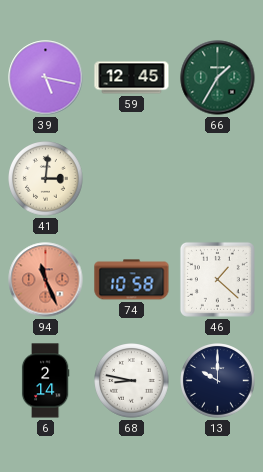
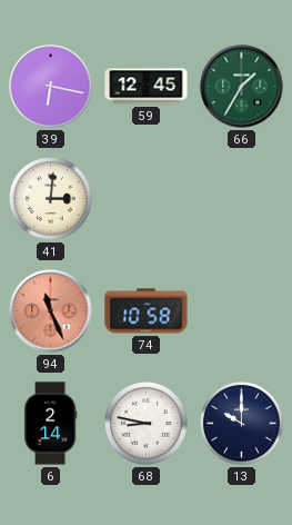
39: 5:17 -> 6:17 (51, 87)
46: 1:22 -> none (217, 279)
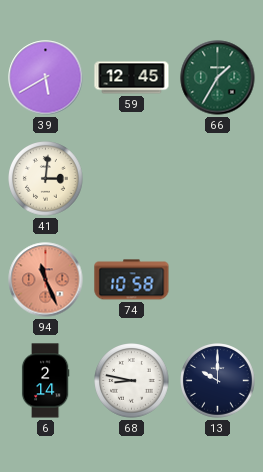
39: 6:17 -> 5:40 (46, 78)
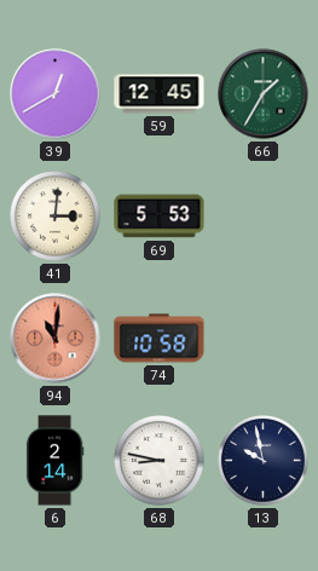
39: 5:40 -> 12:40 (56, 94)
69: none -> 5:53 (160, 217)
94: 11:26 -> 11:01 (56, 339)
13: 10:00 -> 9:58 (264, 461)
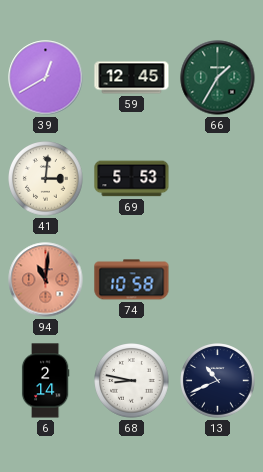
13: 9:58 -> 10:41 (218, 381)
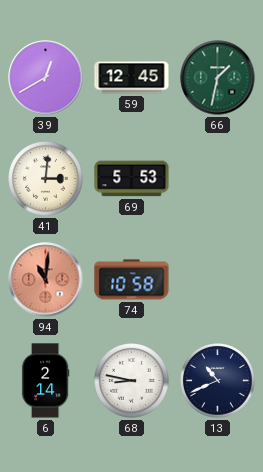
66: 1:35 -> 1:32 (218, 78)
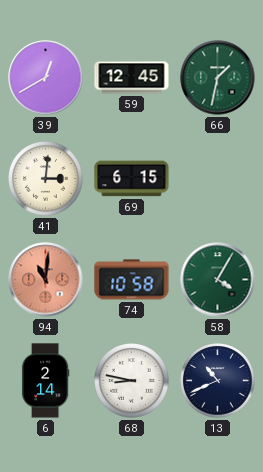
69: 5:53 -> 6:15 (132, 179)
58: none -> 4:05 (218, 280)
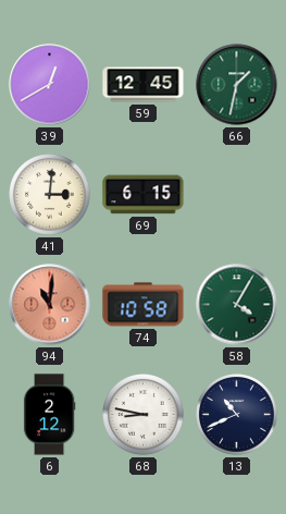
6: 2:14 -> 2:12 (49, 415)
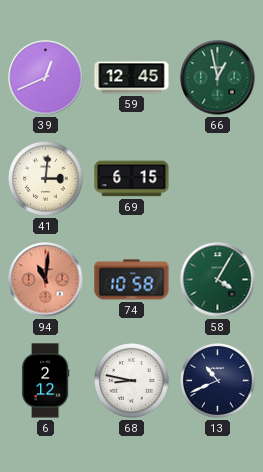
39: 12:40 -> 12:41 (46, 78)
66: 1:32 -> 12:58 (218, 78)
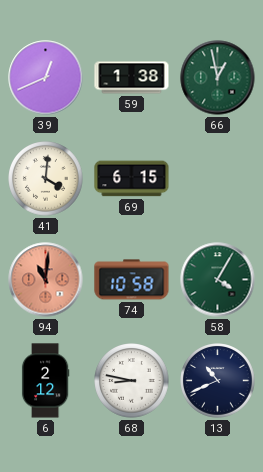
59: 12:45 -> 1:38 (132, 78)
41: 3:01 -> 4:01 (46, 179)
